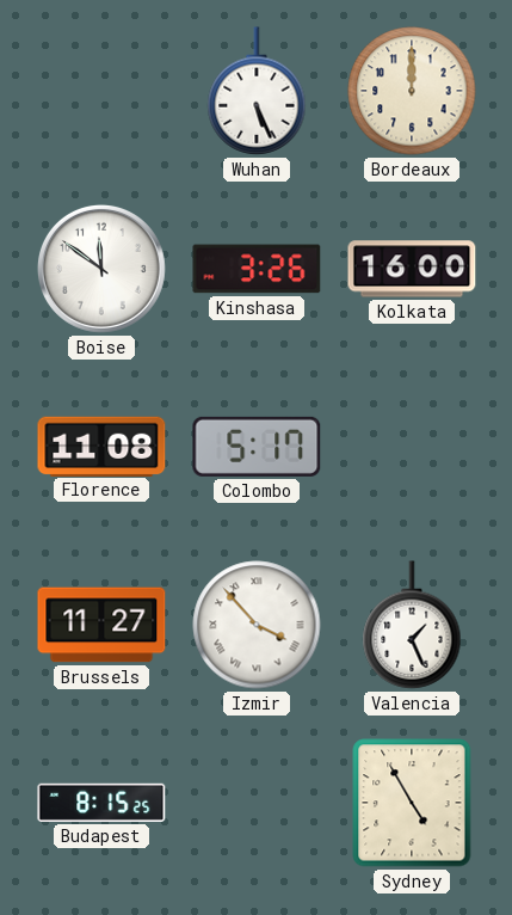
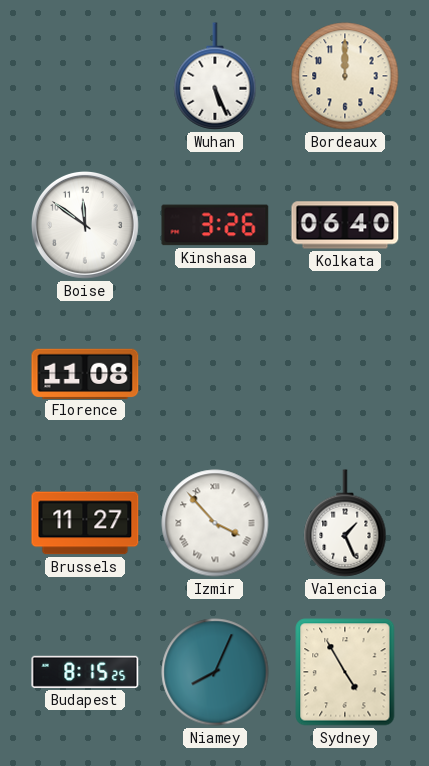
Kolkata: 16:00 -> 06:40 (345, 225)
Colombo: 5:17 -> none (257, 447)
Niamey: none -> 8:04 (215, 672)
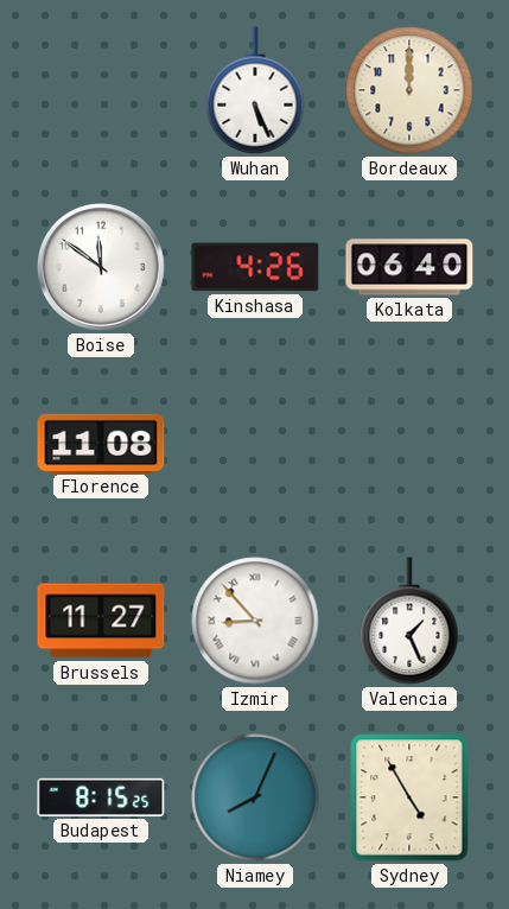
Kinshasa: 3:26 -> 4:26 (255, 267)
Izmir: 3:53 -> 8:53 (255, 621)
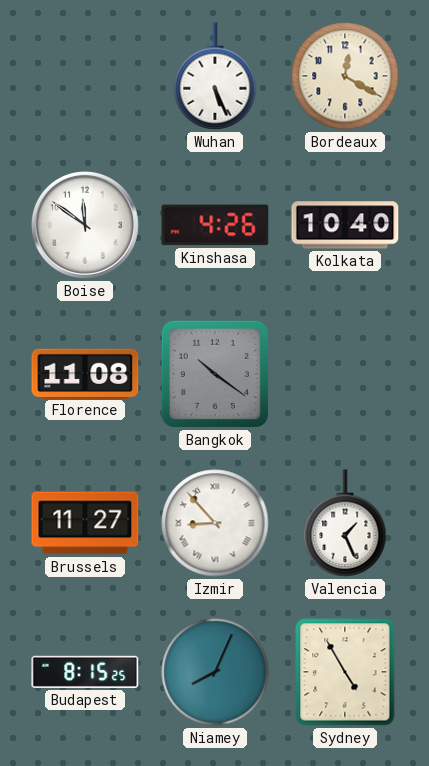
Bordeaux: 12:00 -> 12:20 (345, 76)
Kolkata: 06:40 -> 10:40 (345, 225)
Bangkok: none -> 10:21 (215, 374)
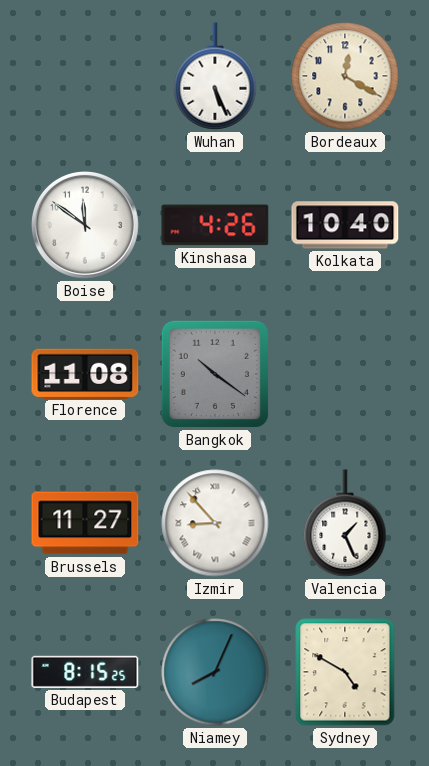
Sydney: 4:55 -> 4:50 (345, 672)
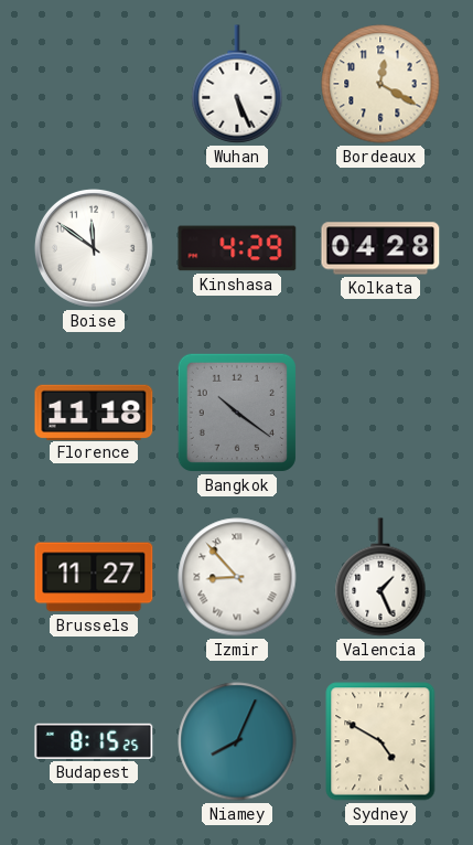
Kinshasa: 4:26 -> 4:29 (237, 248)
Kolkata: 10:40 -> 04:28 (380, 248)
Florence: 11:08 -> 11:18 (94, 411)
